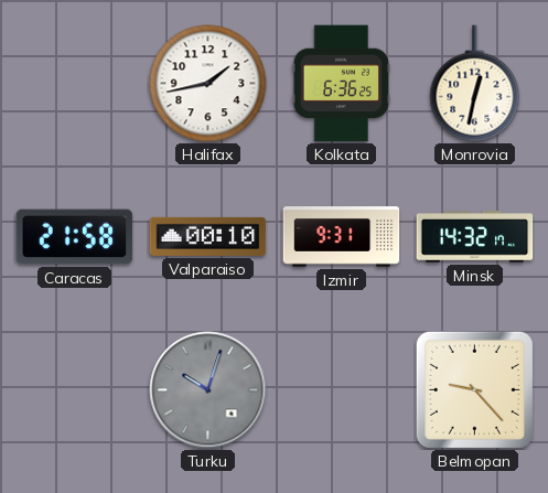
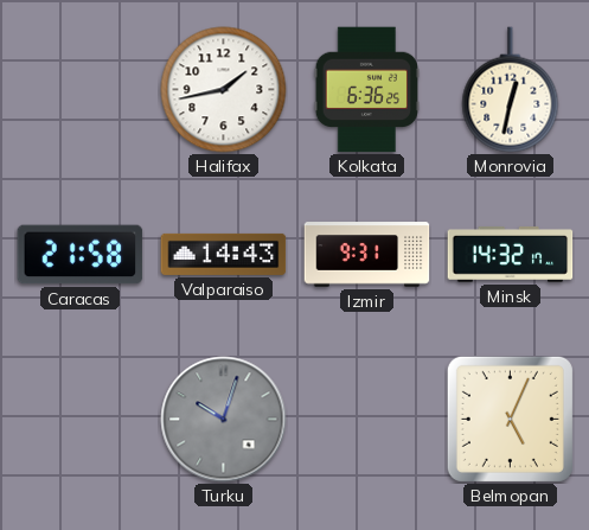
Valparaiso: 00:10 -> 14:43 (224, 254)
Belmopan: 9:23 -> 5:04 (510, 419)
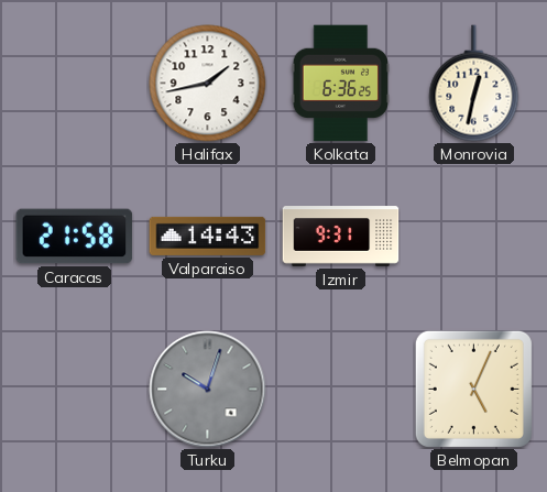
Minsk: 14:32 -> none (511, 254)
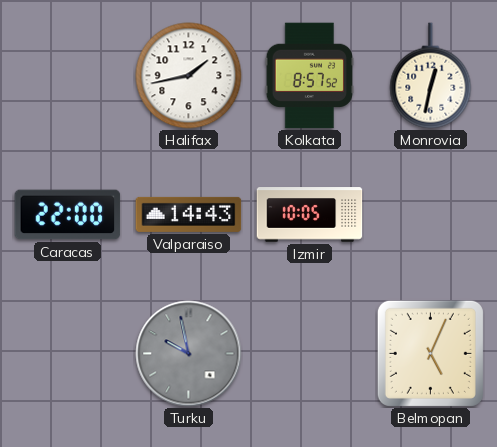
Kolkata: 6:36 -> 8:57 (309, 76)
Caracas: 21:58 -> 22:00 (68, 215)
Izmir: 9:31 -> 10:05 (310, 215)
Turku: 10:03 -> 9:58 (189, 354)
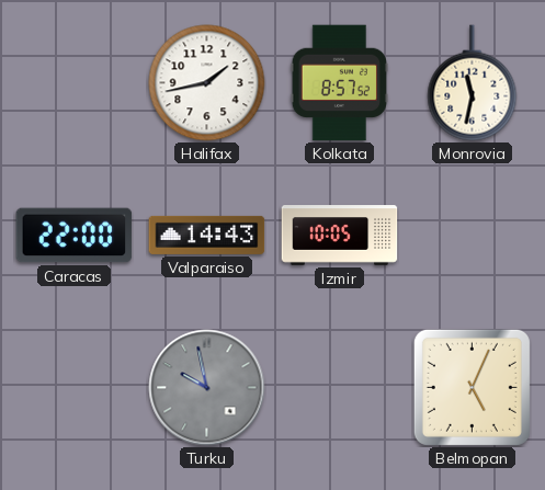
Monrovia: 12:32 -> 11:32 (473, 83)
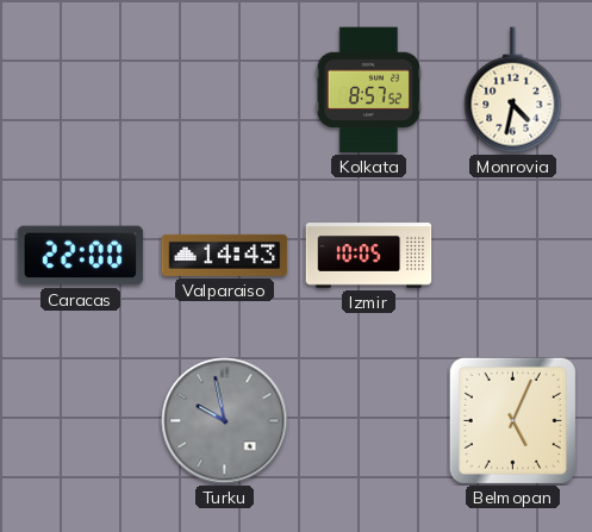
Halifax: 1:43 -> none (207, 83)
Monrovia: 11:32 -> 4:32 (513, 90)
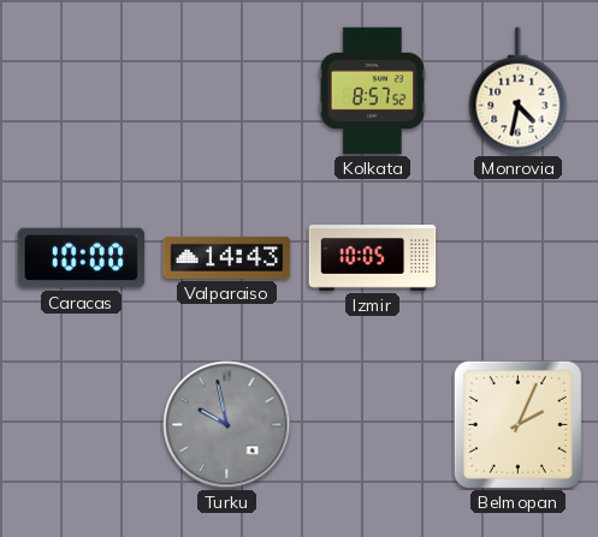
Caracas: 22:00 -> 10:00 (82, 258)
Belmopan: 5:04 -> 2:04 (517, 424)
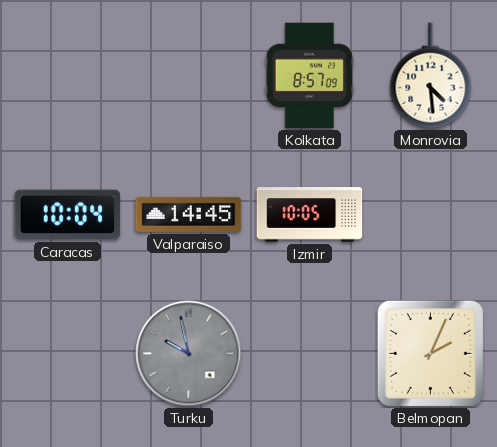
Kolkata: 8:57:52 -> 8:57:09 (309, 76)
Monrovia: 4:32 -> 4:29 (431, 76)
Caracas: 10:00 -> 10:04 (68, 215)
Valparaiso: 14:43 -> 14:45 (189, 214)
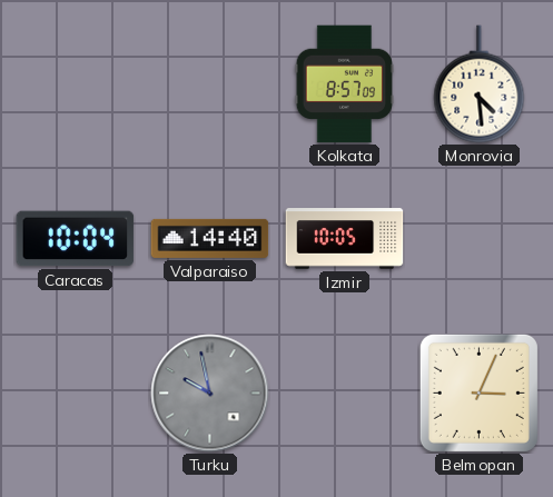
Valparaiso: 14:45 -> 14:40 (210, 238)
Belmopan: 2:04 -> 3:04 (478, 392)
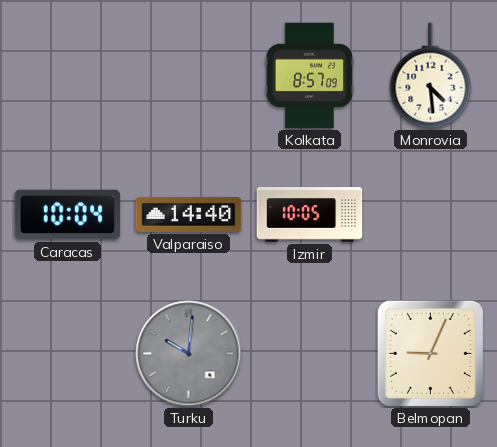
Turku: 9:58 -> 10:01 (189, 354)
Belmopan: 3:04 -> 9:04 (430, 353)
